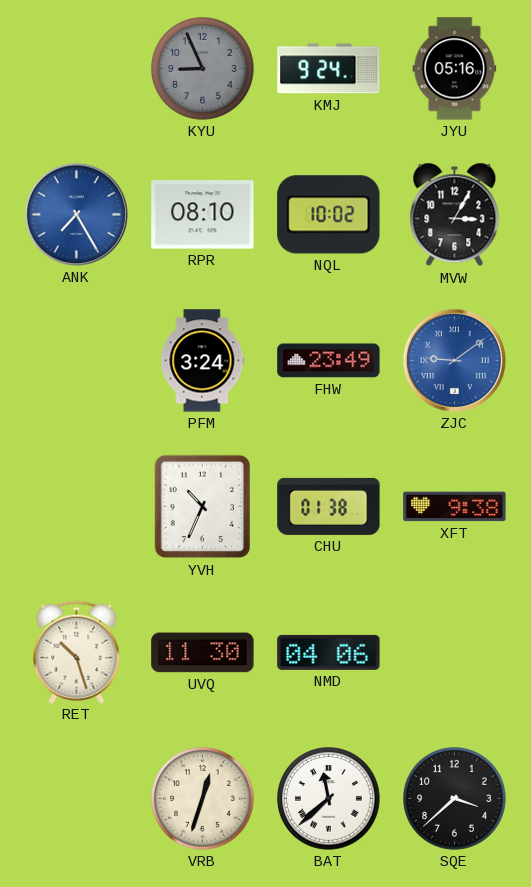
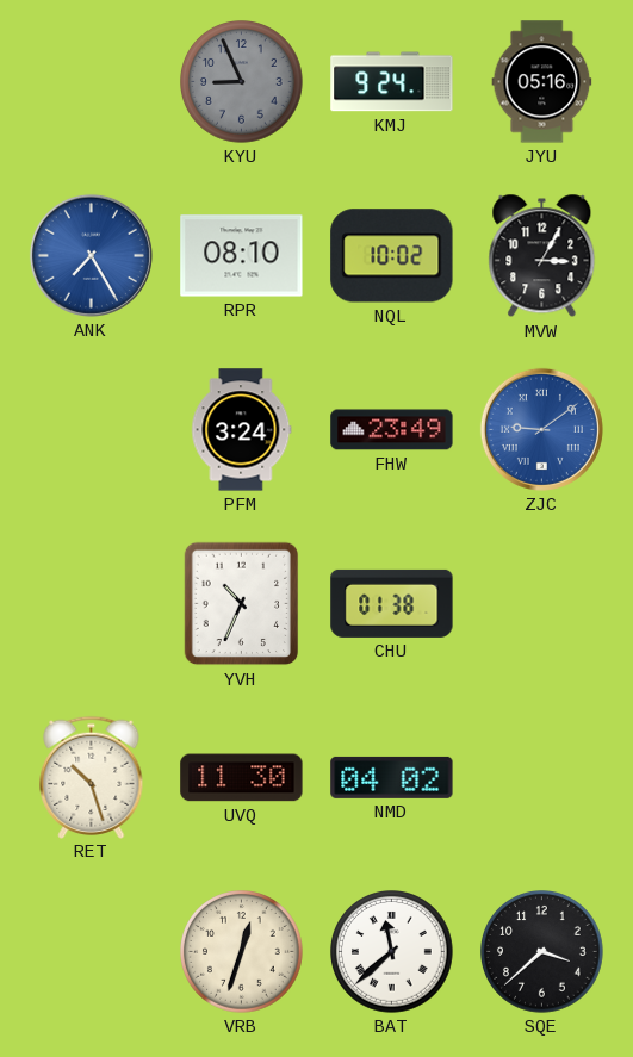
XFT: 9:38 -> none (455, 507)
NMD: 04:06 -> 04:02 (392, 777)
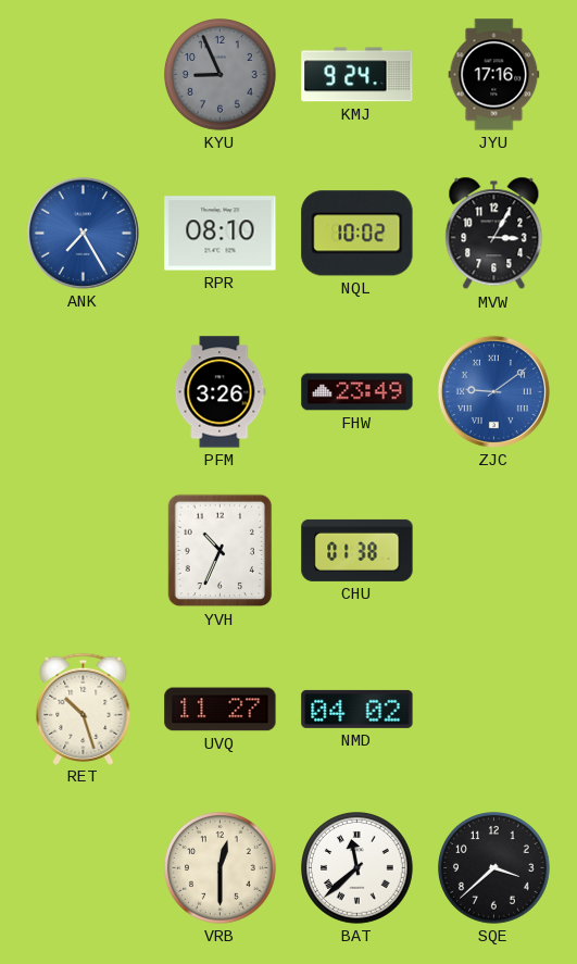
JYU: 05:16 -> 17:16 (494, 75)
PFM: 3:24 -> 3:26 (221, 392)
UVQ: 11:30 -> 11:27 (221, 710)
VRB: 12:33 -> 12:30 (221, 868)
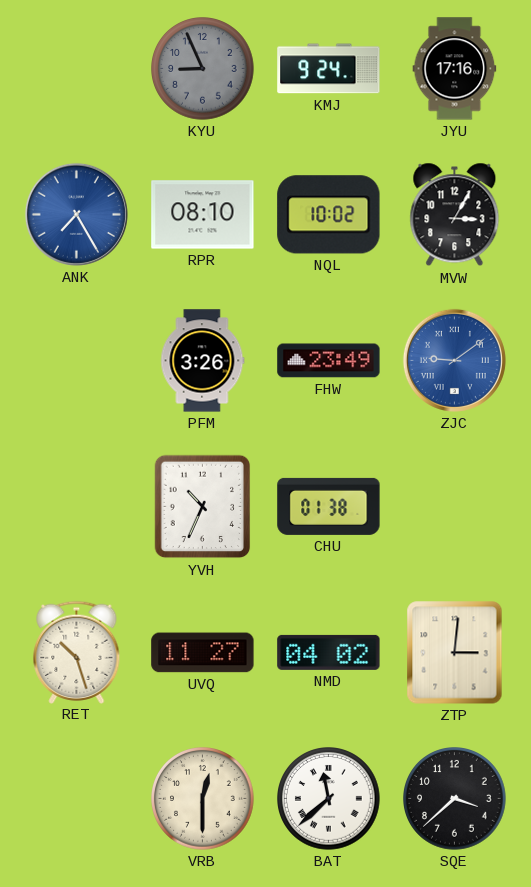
ZTP: none -> 3:01 (455, 653)
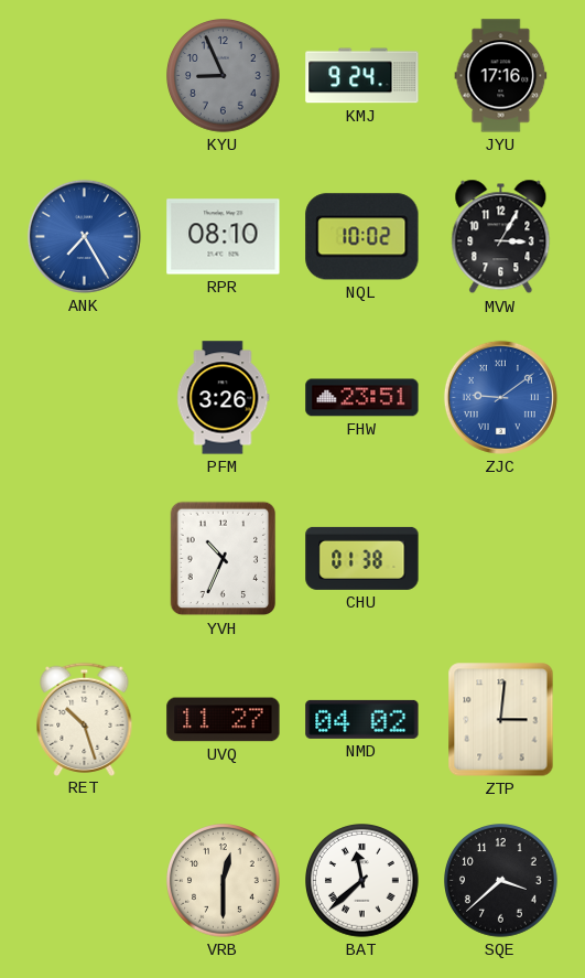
FHW: 23:49 -> 23:51 (362, 398)
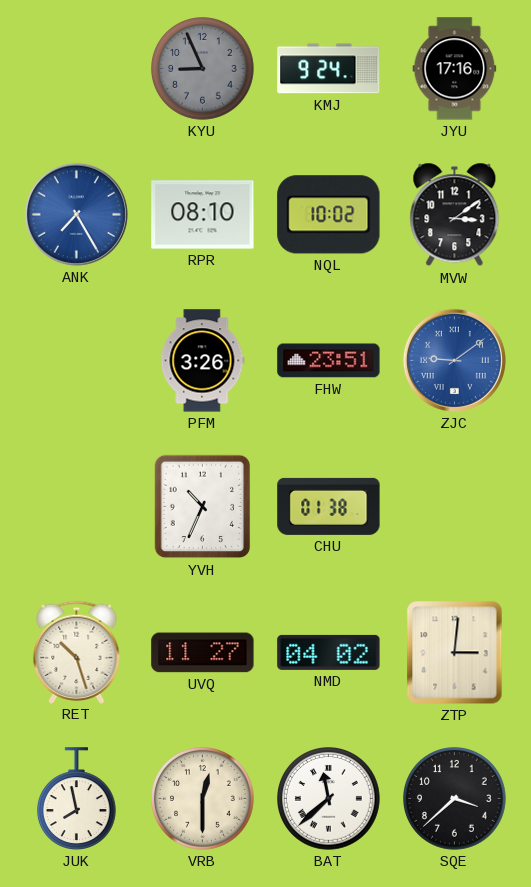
MVW: 3:05 -> 3:09 (455, 215)
JUK: none -> 7:58 (77, 799)
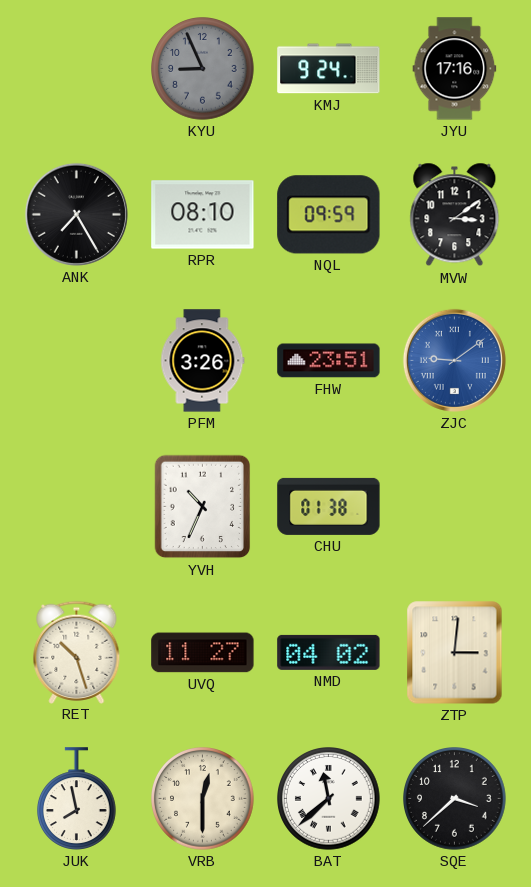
ANK dial: blue -> black (76, 214)
NQL: 10:02 -> 09:59 (329, 215)
